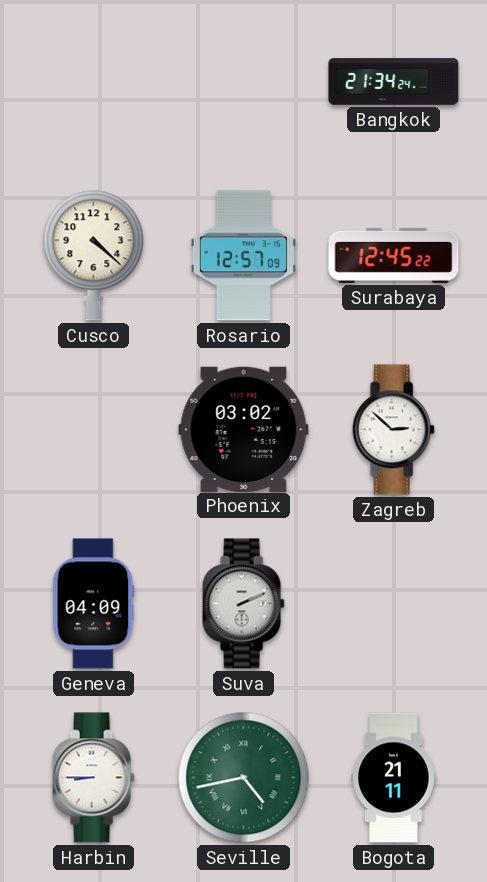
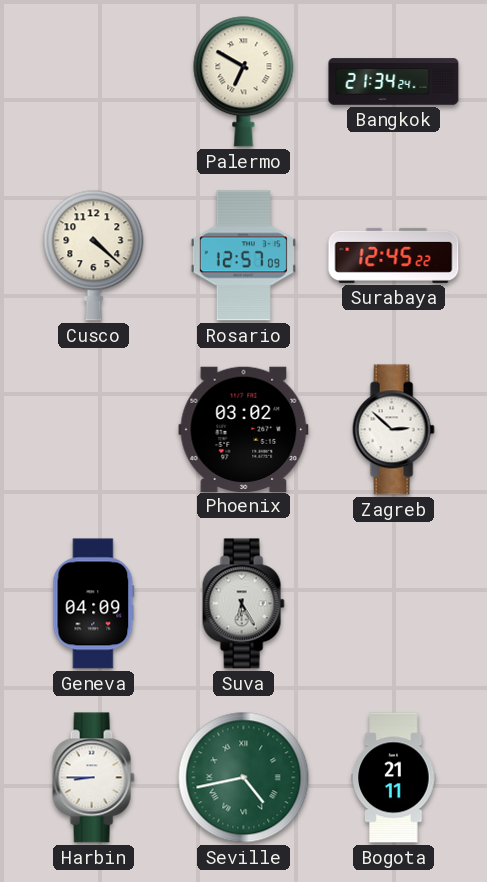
Palermo: none -> 6:50 (244, 82)
Suva: 2:11 -> 6:25 (243, 604)
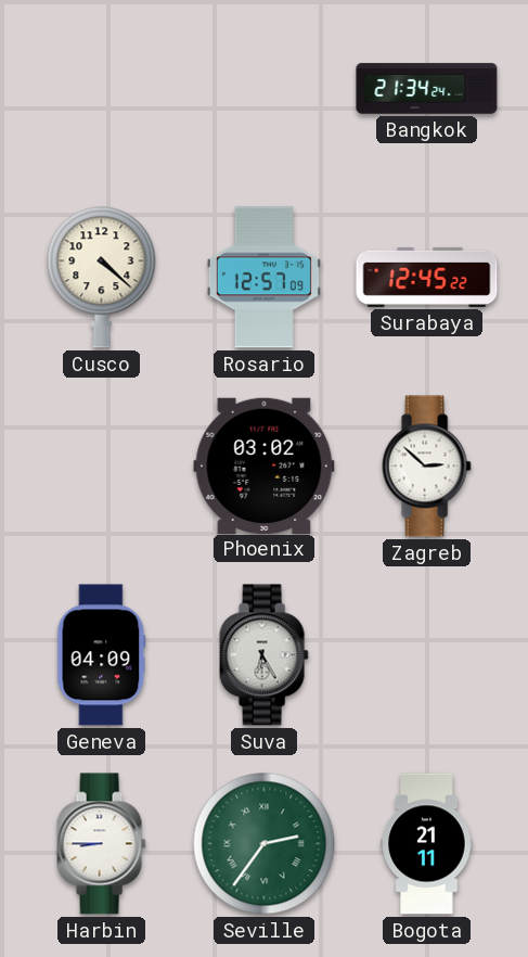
Palermo: 6:50 -> none (244, 82)
Seville: 4:43 -> 2:36 (265, 844)
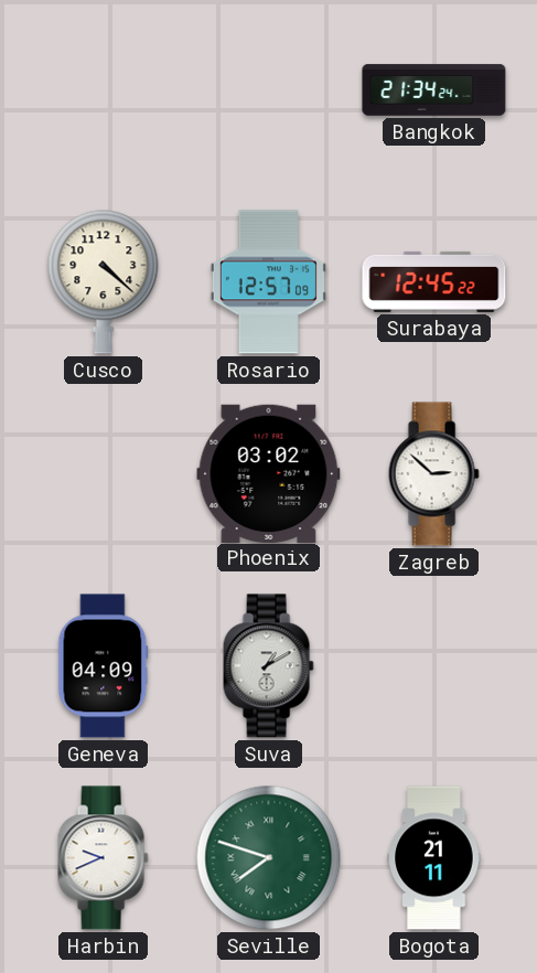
Suva: 6:25 -> 1:10 (268, 666)
Harbin: 8:45 -> 9:41 (103, 858)
Seville: 2:36 -> 7:48 (269, 858)
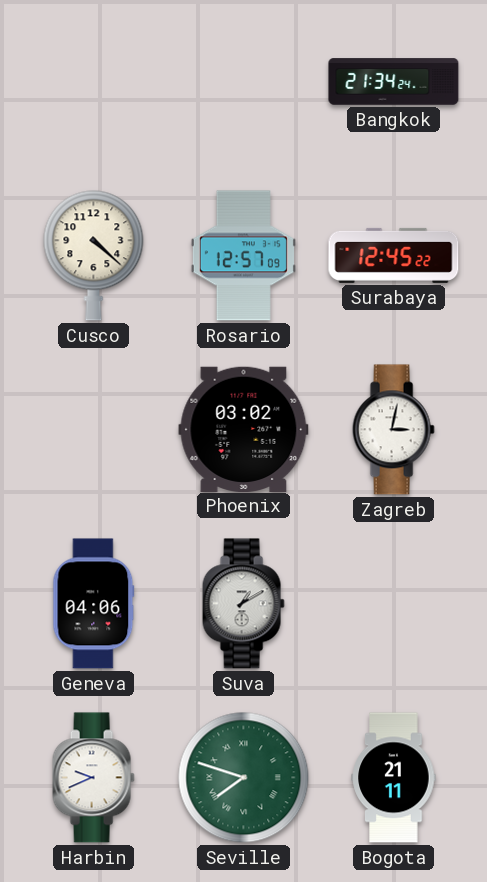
Zagreb: 2:52 -> 3:02 (393, 430)
Geneva: 04:09 -> 04:06 (94, 604)
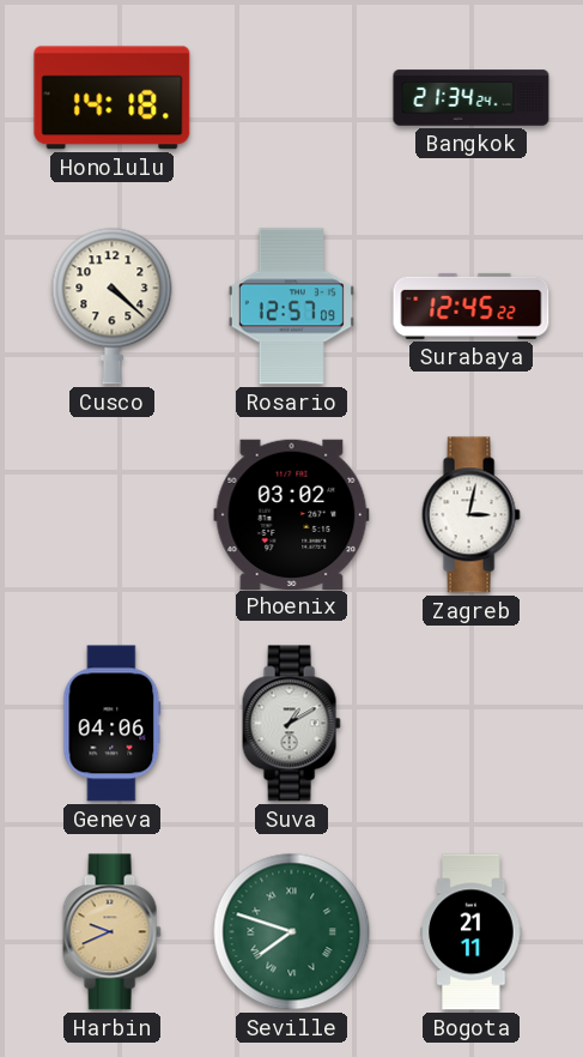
Honolulu: none -> 14:18 (113, 98)
Harbin dial: white -> champagne (111, 932)
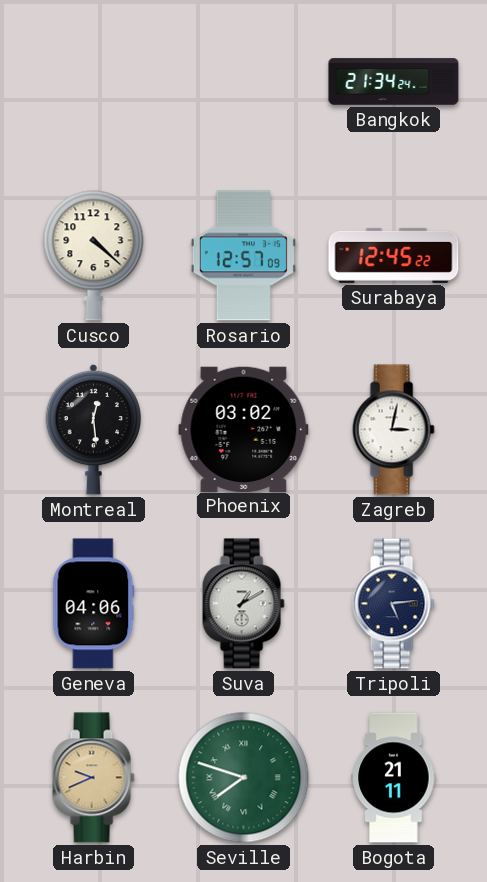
Honolulu: 14:18 -> none (113, 98)
Montreal: none -> 12:29 (94, 429)
Tripoli: none -> 5:14 (393, 604)
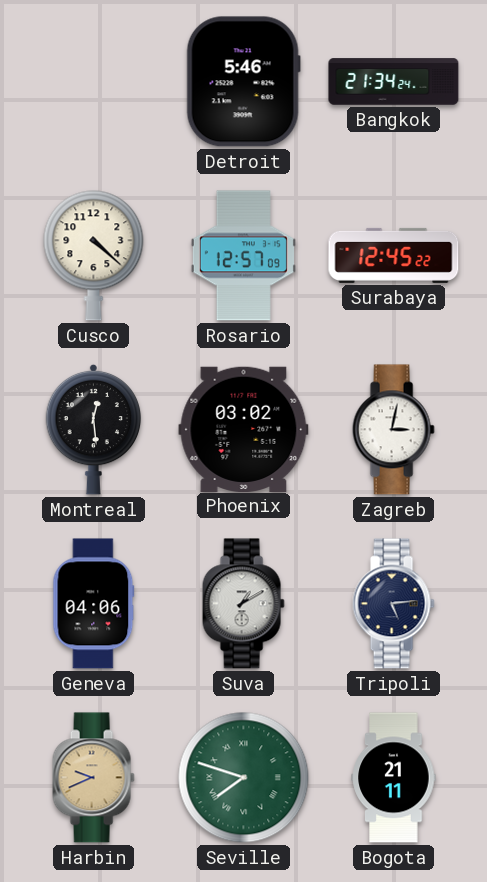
Detroit: none -> 5:46 (243, 82)
